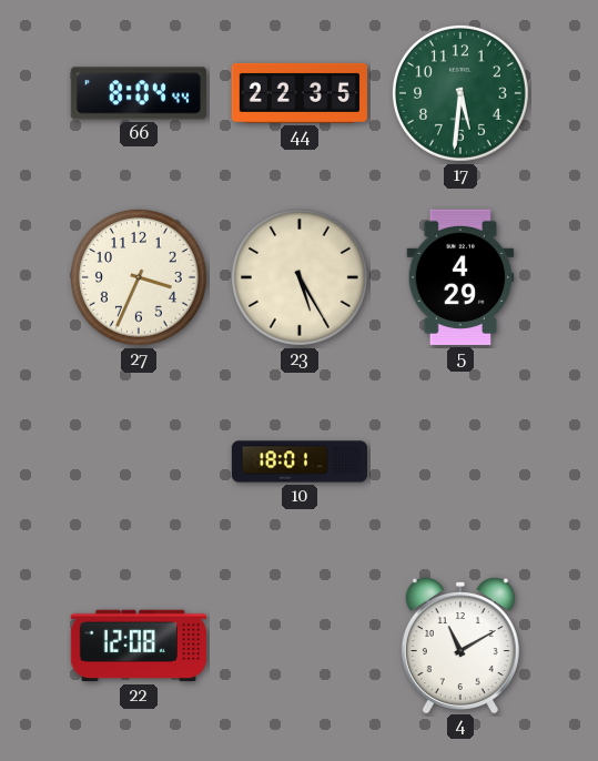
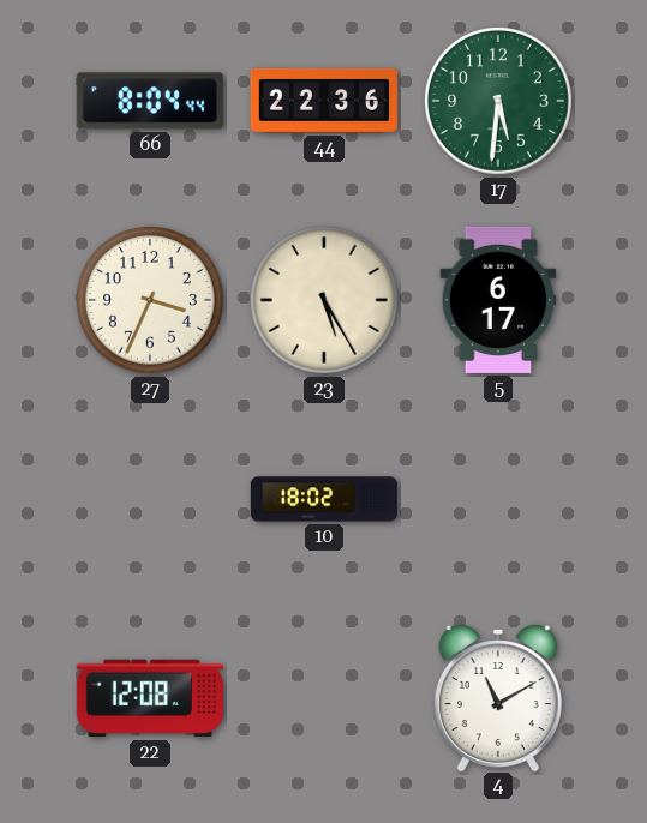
44: 22:35 -> 22:36 (324, 101)
5: 4:29 -> 6:17 (498, 300)
10: 18:01 -> 18:02 (323, 499)
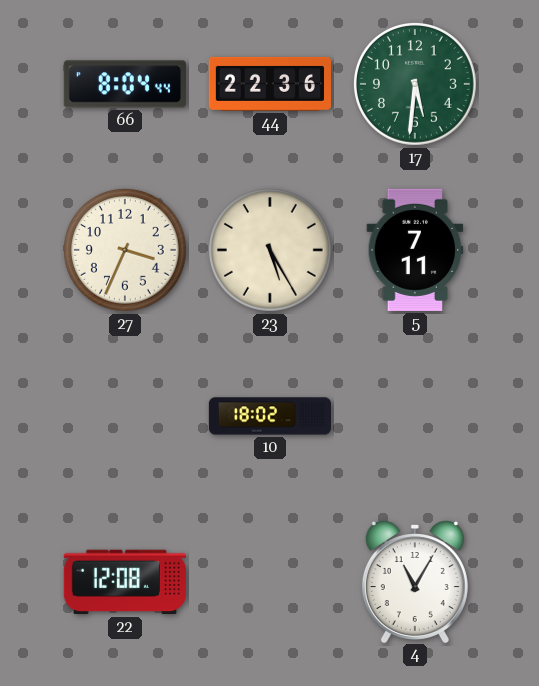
5: 6:17 -> 7:11 (415, 250)
4: 11:10 -> 11:05 (415, 582)
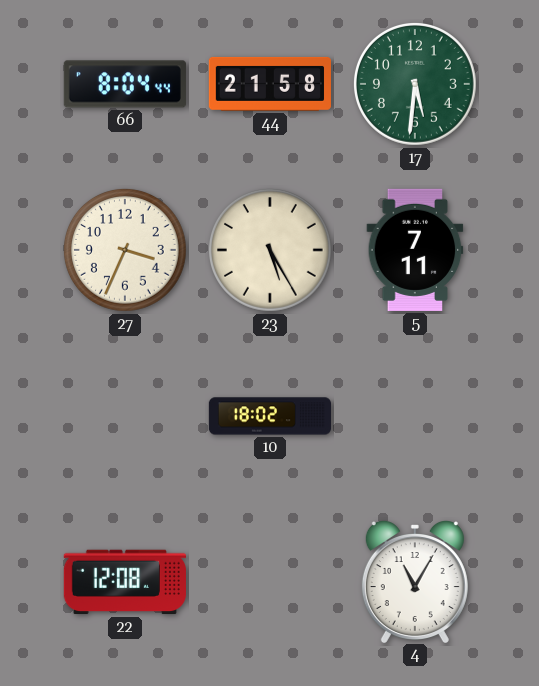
44: 22:36 -> 21:58 (270, 84)
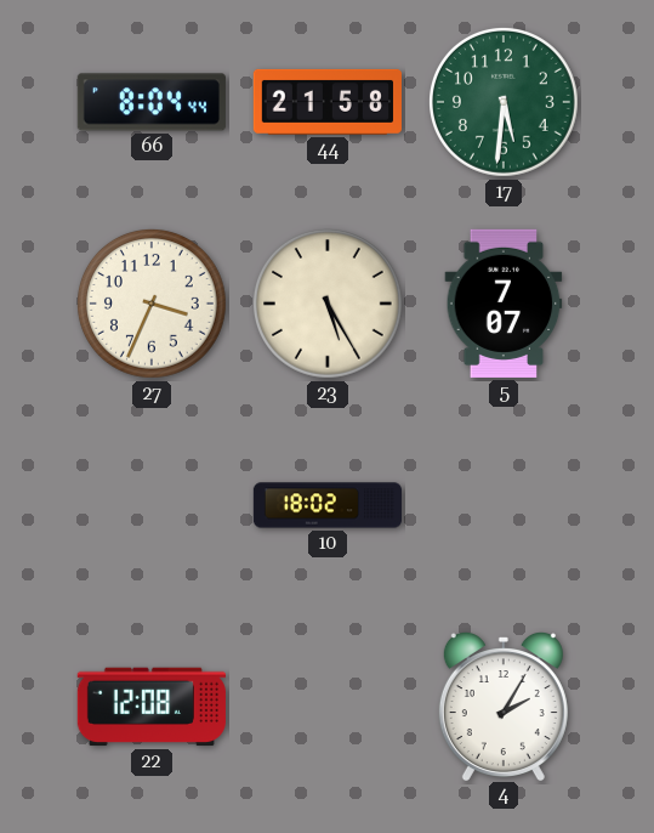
5: 7:11 -> 7:07 (504, 304)
4: 11:05 -> 2:05 (504, 707)
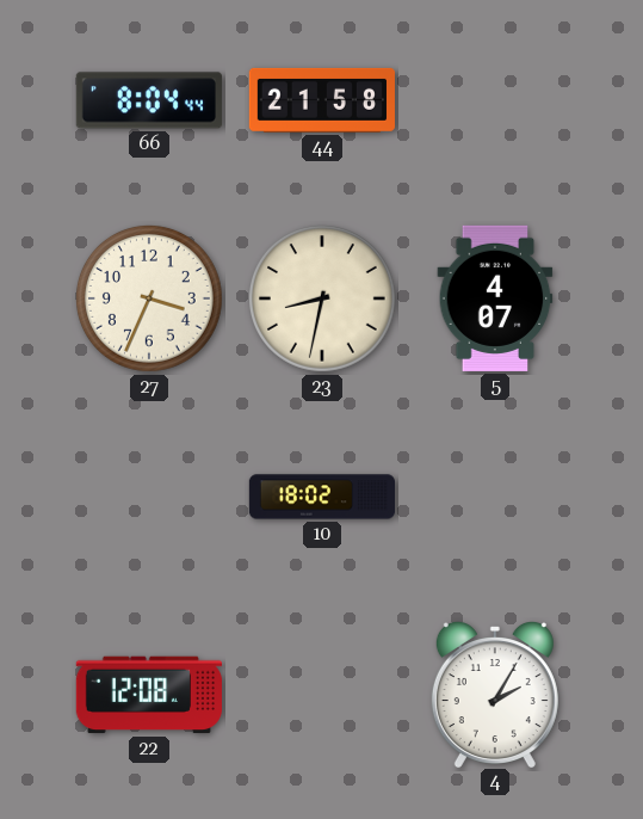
17: 5:31 -> none (504, 102)
23: 5:25 -> 8:32 (322, 298)
5: 7:07 -> 4:07 (495, 298)
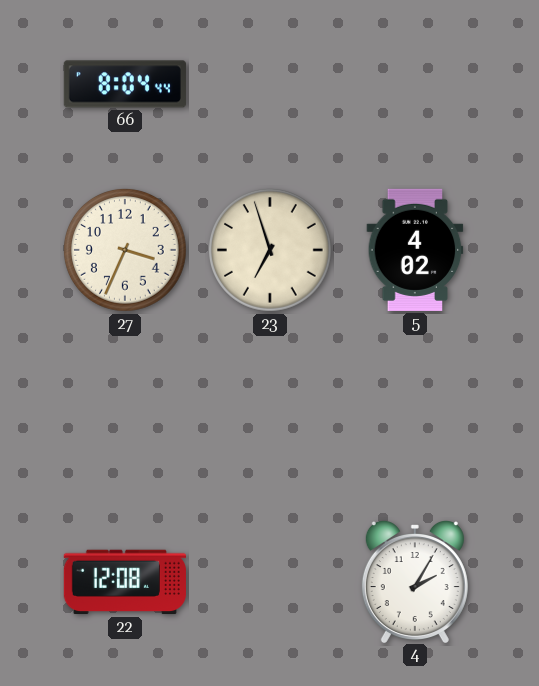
44: 21:58 -> none (322, 100)
23: 8:32 -> 6:57 (270, 250)
5: 4:07 -> 4:02 (415, 250)
10: 18:02 -> none (321, 497)
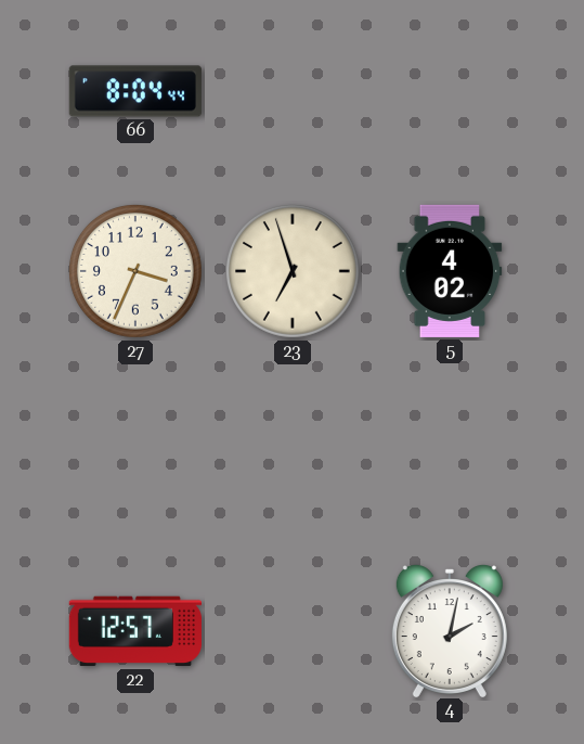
22: 12:08 -> 12:57 (135, 631)
4: 2:05 -> 2:02 (450, 631)
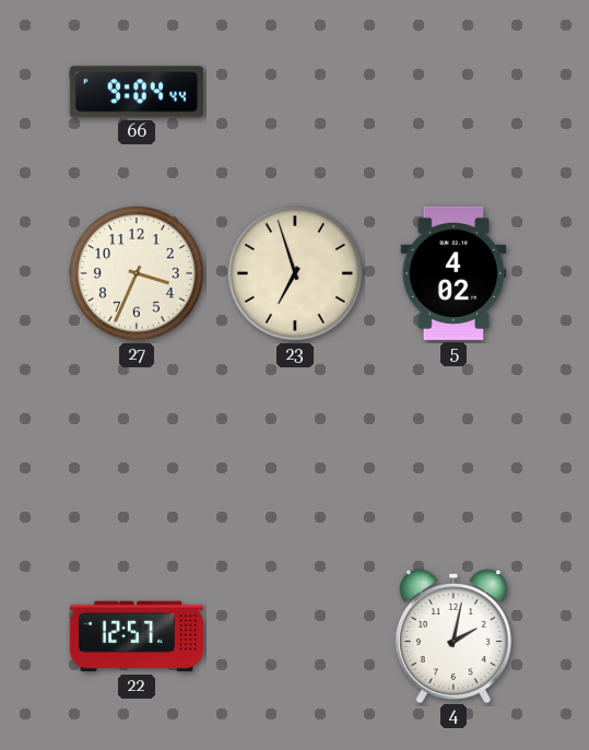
66: 8:04 -> 9:04 (137, 92)
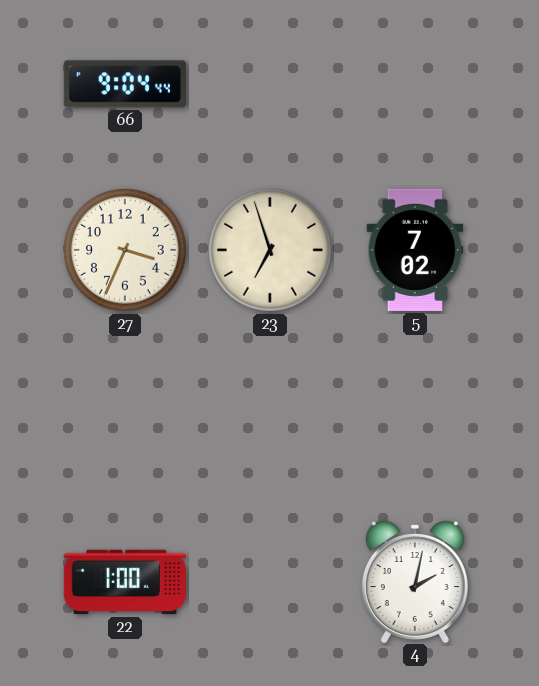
5: 4:02 -> 7:02 (415, 250)
22: 12:57 -> 1:00 (125, 582)
